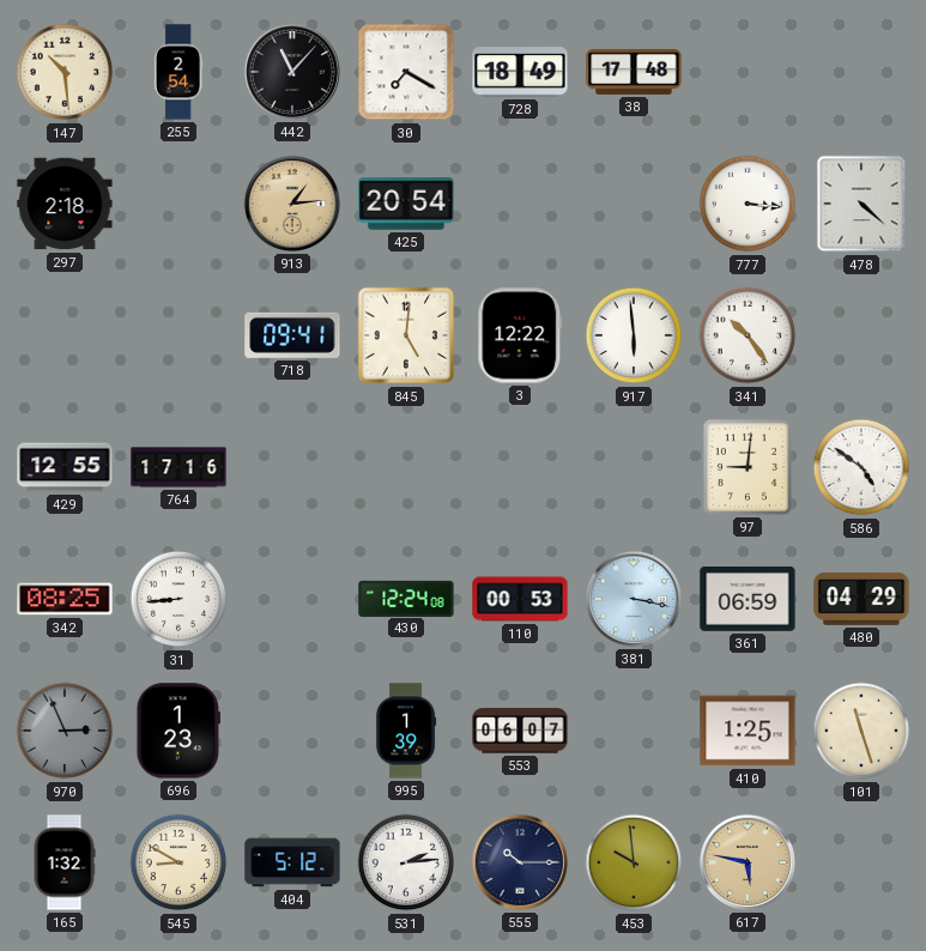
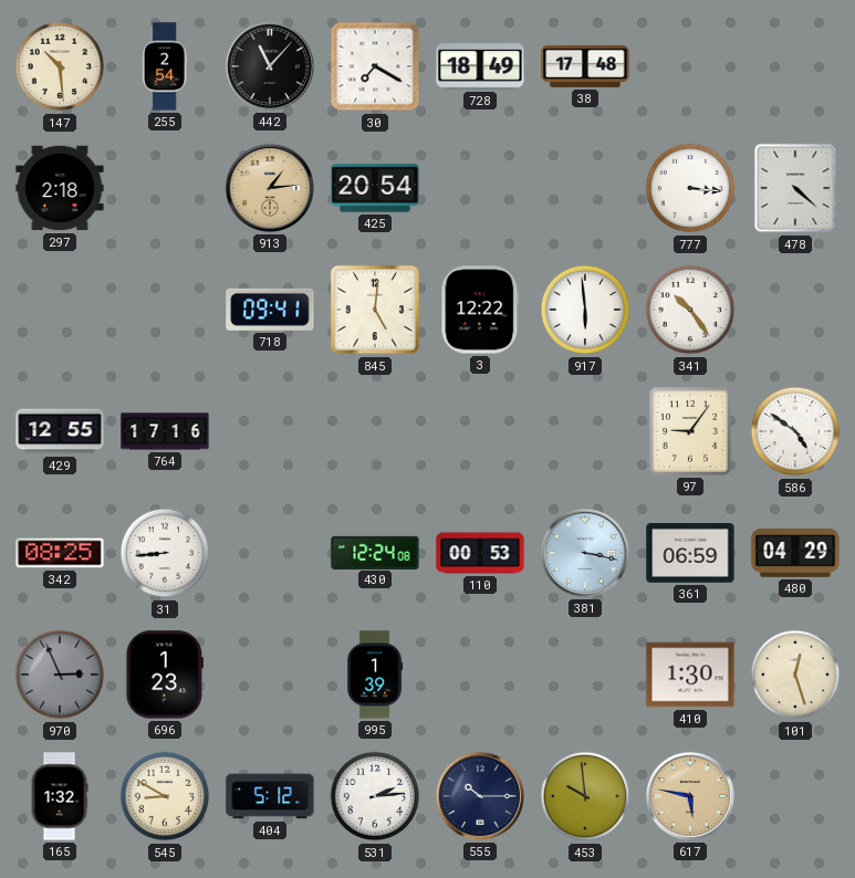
97: 9:01 -> 9:06 (690, 431)
553: 06:07 -> none (520, 731)
410: 1:25 -> 1:30 (690, 675)
101: 11:27 -> 12:27 (795, 675)
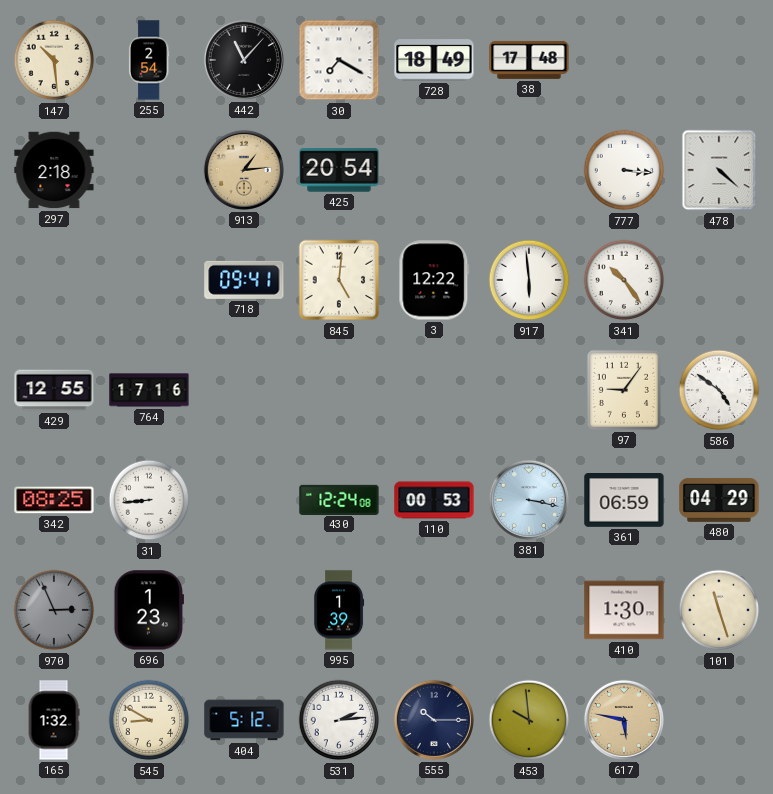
101: 12:27 -> 11:27 (719, 610)
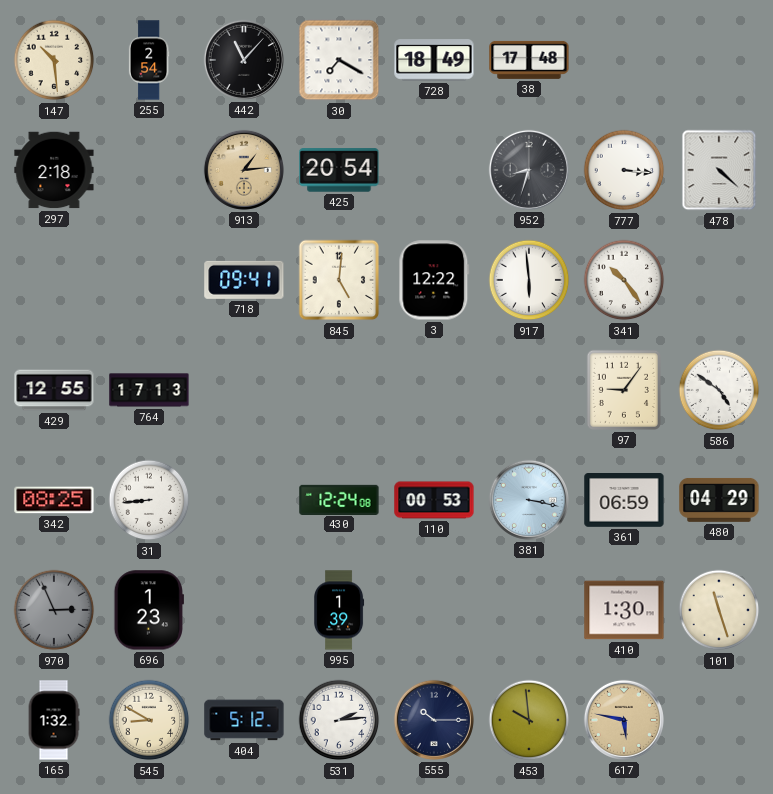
952: none -> 8:33 (529, 170)
764: 17:16 -> 17:13 (149, 390)
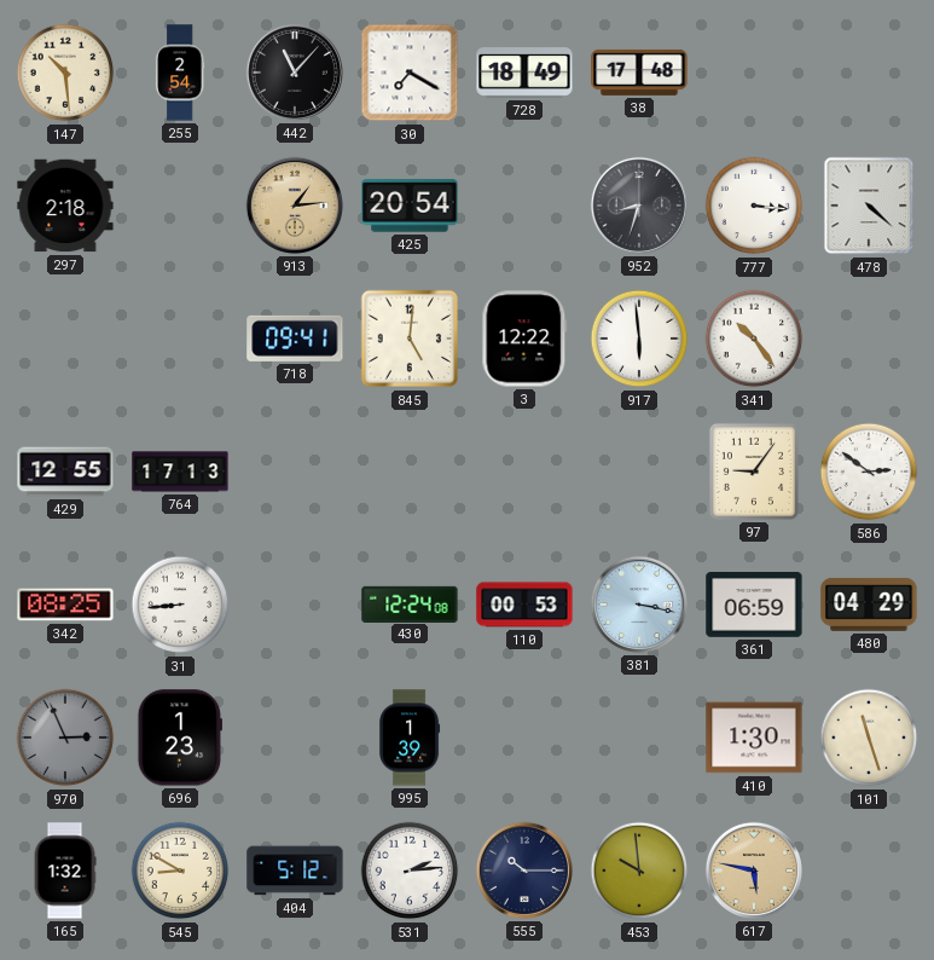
586: 4:51 -> 2:51 (869, 472)
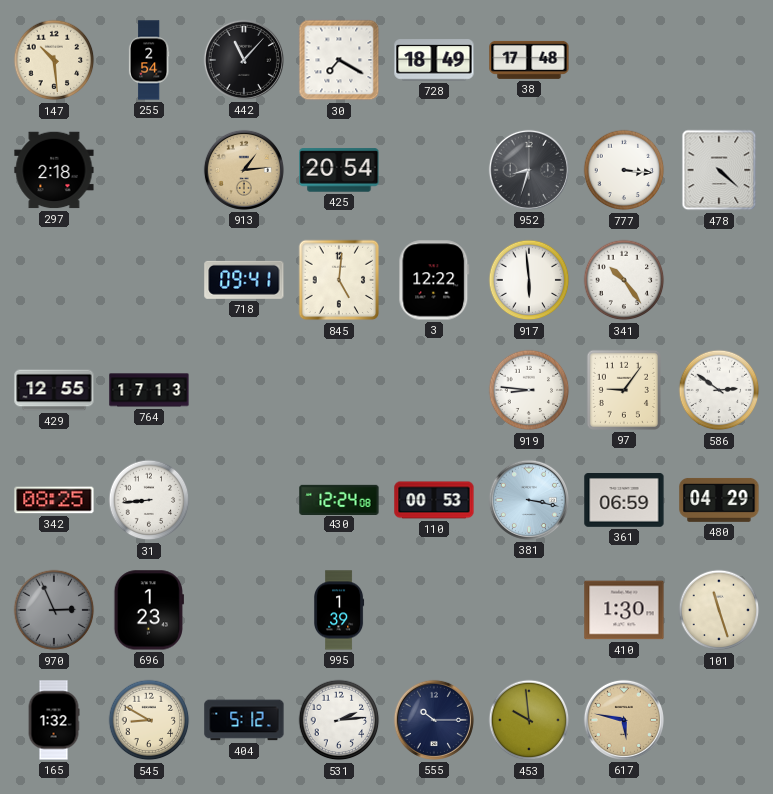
919: none -> 8:46 (529, 390)
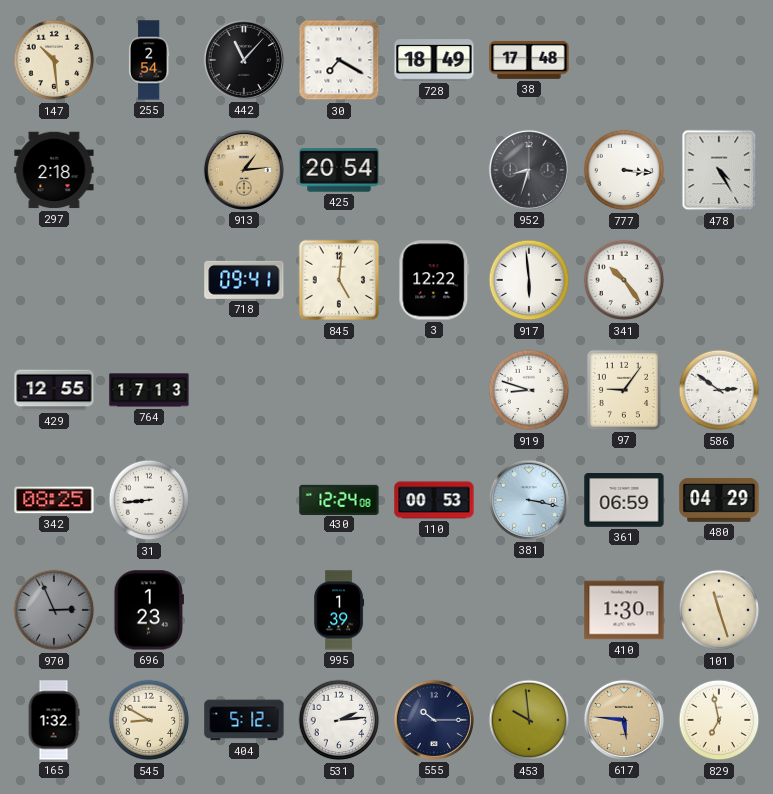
478: 4:22 -> 4:25 (719, 170)
919: 8:46 -> 8:48 (529, 390)
617: 5:47 -> 5:46 (624, 720)
829: none -> 6:58 (719, 720)
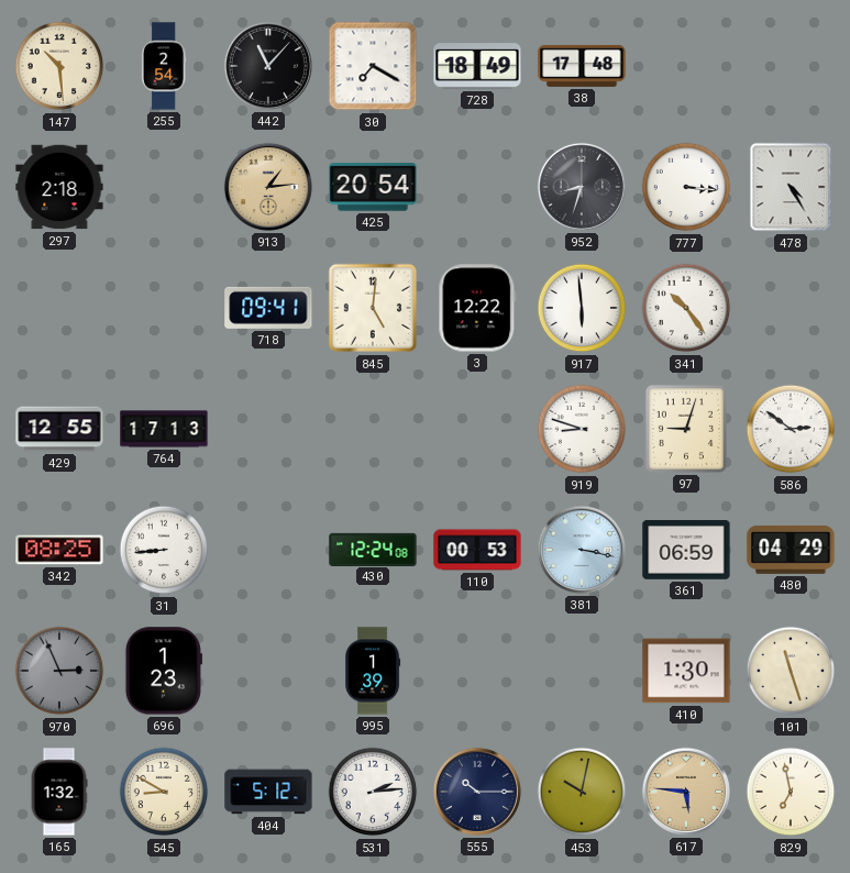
97: 9:06 -> 9:03 (686, 429)
453: 9:59 -> 10:02 (582, 792)
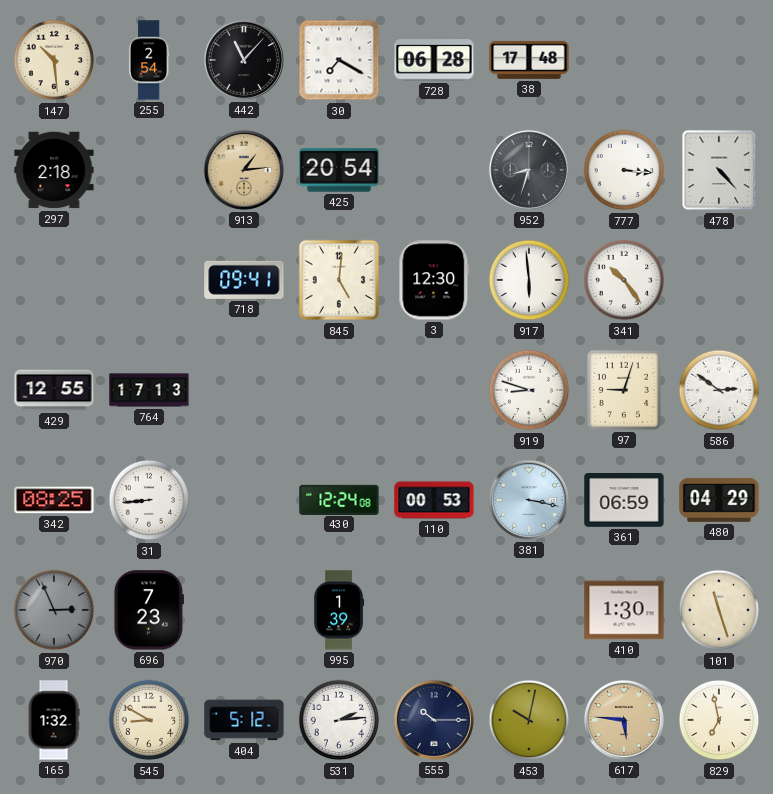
728: 18:49 -> 06:28 (434, 60)
478: 4:25 -> 4:23 (719, 170)
3: 12:22 -> 12:30 (434, 280)
696: 1:23 -> 7:23 (149, 610)
